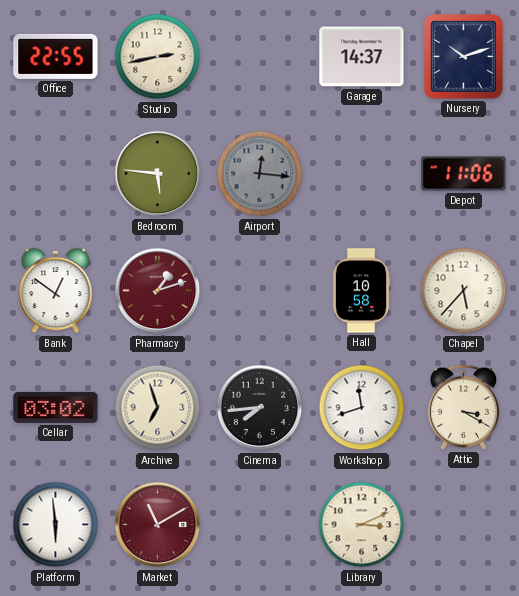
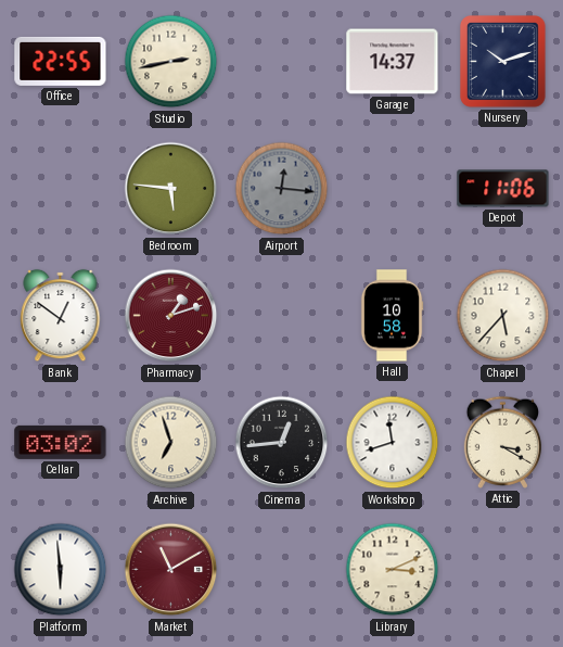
Cinema: 7:44 -> 12:44 (282, 443)
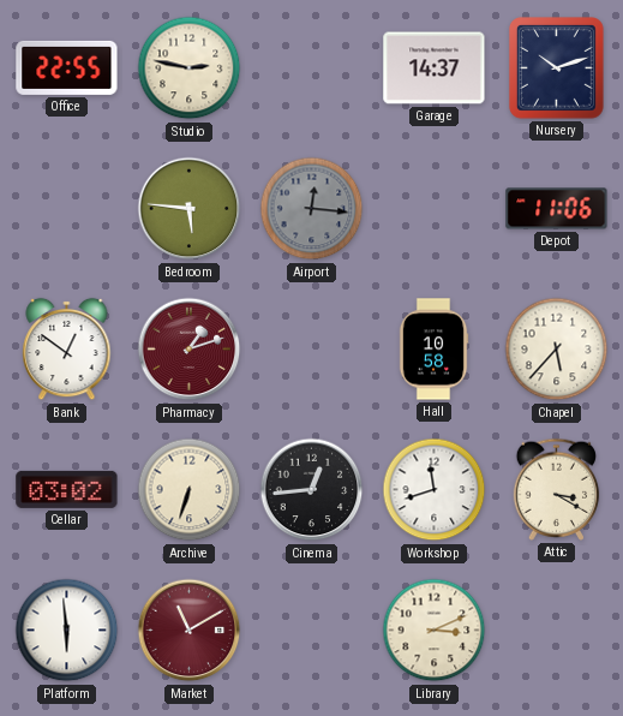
Studio: 2:43 -> 2:47 (190, 68)
Archive: 6:57 -> 6:33 (190, 490)
